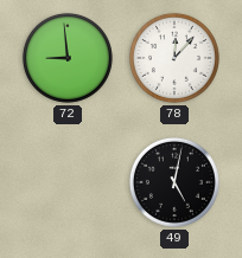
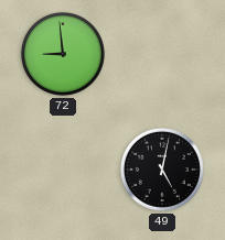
78: 12:07 -> none (174, 58)
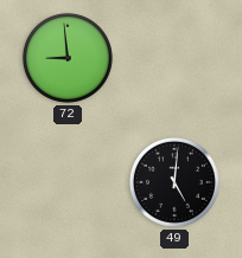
49: 5:02 -> 5:01 (174, 182)
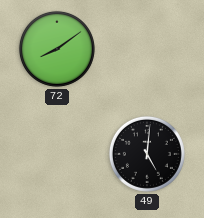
72: 8:59 -> 8:09 (57, 49)
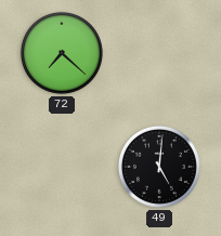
72: 8:09 -> 7:22 (62, 53)
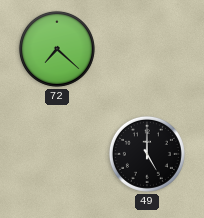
49: 5:01 -> 5:00 (147, 154)
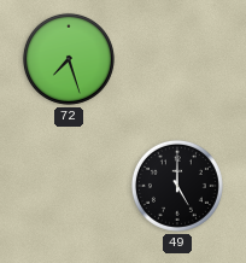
72: 7:22 -> 7:27 (69, 59)
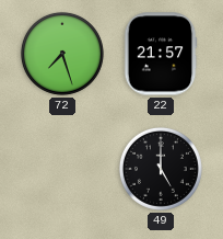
22: none -> 21:57 (161, 54)
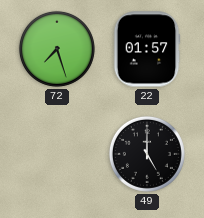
22: 21:57 -> 01:57 (147, 49)
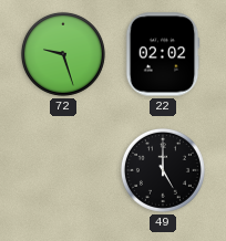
72: 7:27 -> 9:27 (63, 54)
22: 01:57 -> 02:02 (163, 54)
